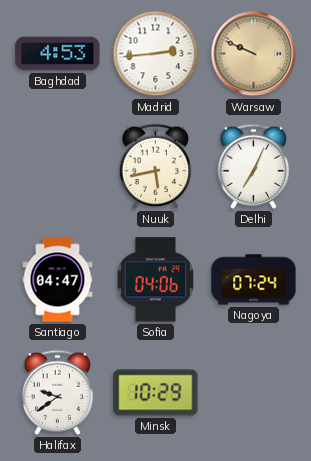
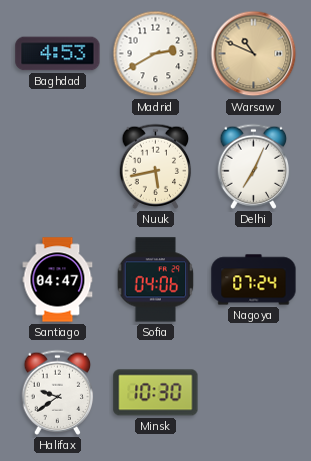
Madrid: 2:44 -> 2:40 (156, 54)
Warsaw: 9:49 -> 10:49 (254, 54)
Minsk: 10:29 -> 10:30 (156, 393)
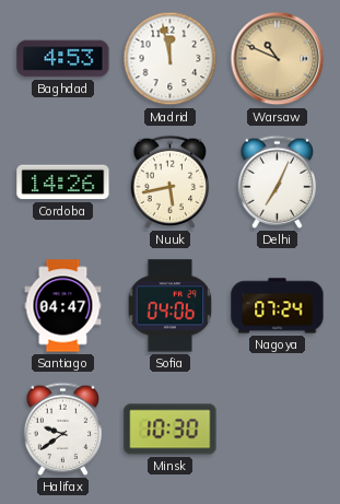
Madrid: 2:40 -> 11:58 (171, 59)
Cordoba: none -> 14:26 (63, 183)
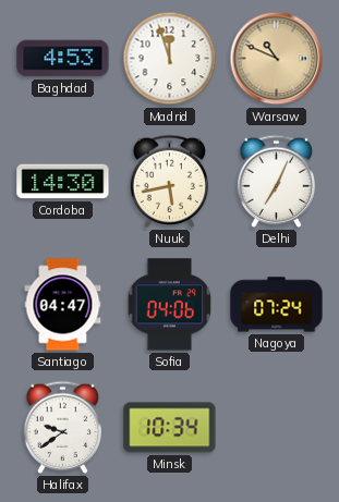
Madrid: 11:58 -> 11:57 (170, 59)
Cordoba: 14:26 -> 14:30 (63, 182)
Minsk: 10:30 -> 10:34 (170, 428)
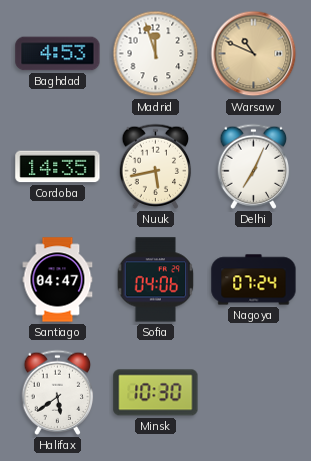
Cordoba: 14:30 -> 14:35 (58, 167)
Halifax: 9:39 -> 5:39 (58, 392)
Minsk: 10:34 -> 10:30 (156, 393)
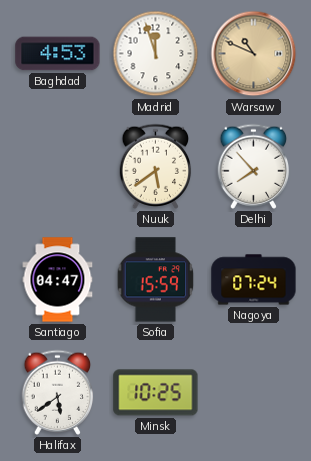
Cordoba: 14:35 -> none (58, 167)
Nuuk: 5:43 -> 5:39 (156, 166)
Delhi: 7:04 -> 7:53 (254, 166)
Sofia: 04:06 -> 15:59 (156, 280)
Minsk: 10:30 -> 10:25 (156, 393)
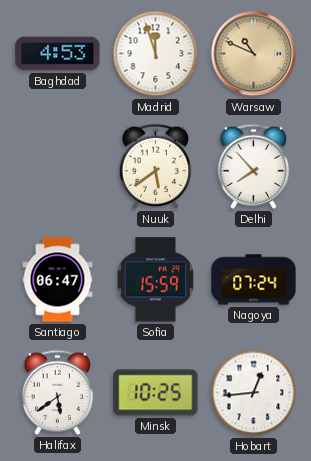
Santiago: 04:47 -> 06:47 (58, 280)
Hobart: none -> 12:44 (254, 393)
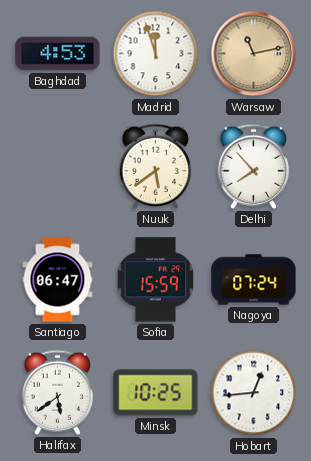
Warsaw: 10:49 -> 11:13 (254, 54)
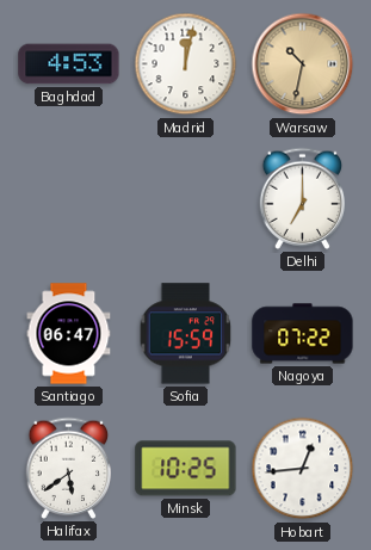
Madrid: 11:57 -> 12:02 (186, 64)
Warsaw: 11:13 -> 10:32 (303, 64)
Nuuk: 5:39 -> none (156, 166)
Delhi: 7:53 -> 7:00 (303, 198)
Nagoya: 07:24 -> 07:22 (303, 334)
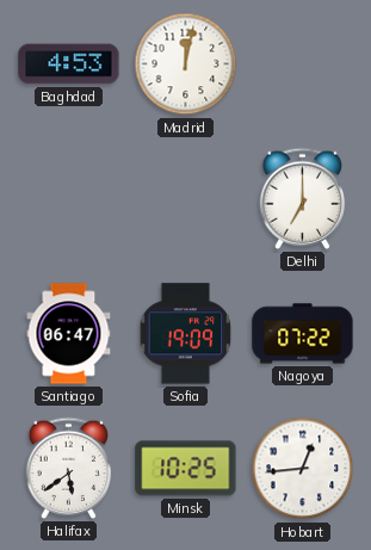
Warsaw: 10:32 -> none (303, 64)
Sofia: 15:59 -> 19:09 (186, 334)
